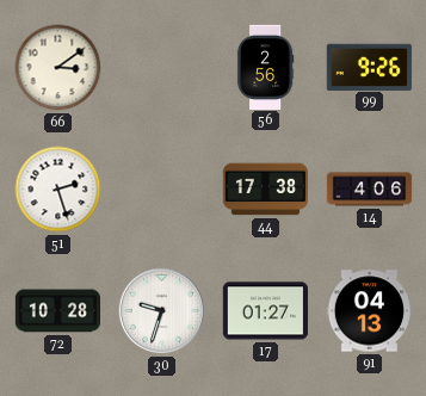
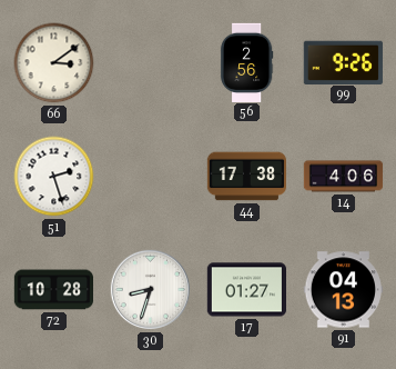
30: 9:33 -> 8:33 (151, 290)
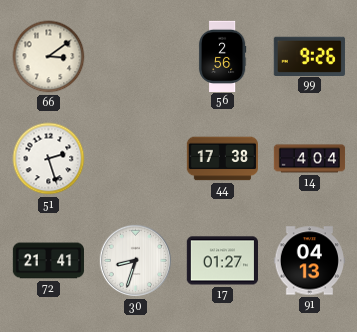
14: 4:06 -> 4:04 (310, 159)
72: 10:28 -> 21:41 (49, 261)
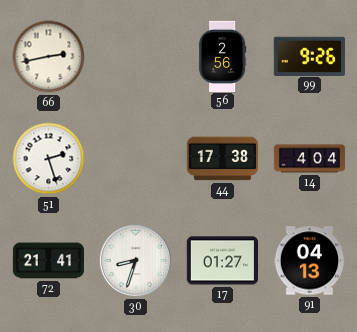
66: 3:09 -> 2:43 (49, 57)
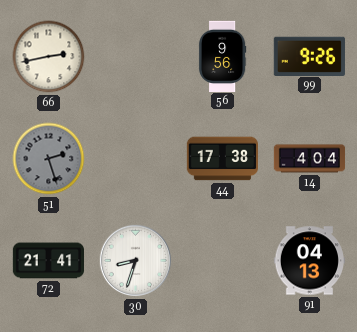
56: 2:56 -> 9:56 (222, 56)
51 dial: white -> grey (49, 159)
17: 01:27 -> none (222, 261)
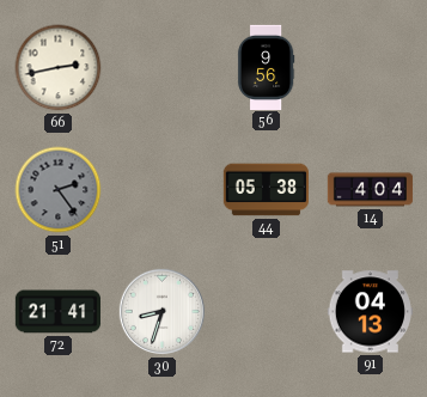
99: 9:26 -> none (309, 56)
51: 2:27 -> 2:24 (59, 190)
44: 17:38 -> 05:38 (266, 190)
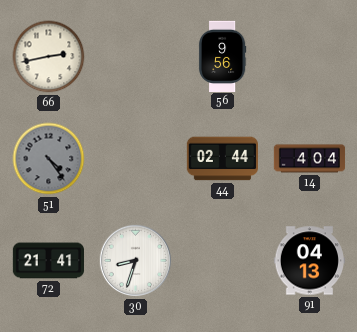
51: 2:24 -> 4:24 (49, 159)
44: 05:38 -> 02:44 (222, 159)
